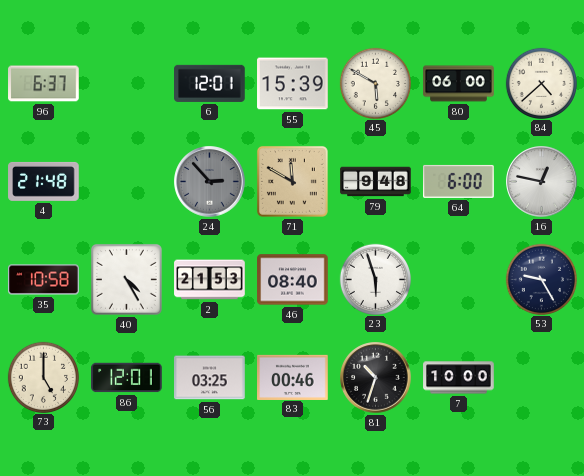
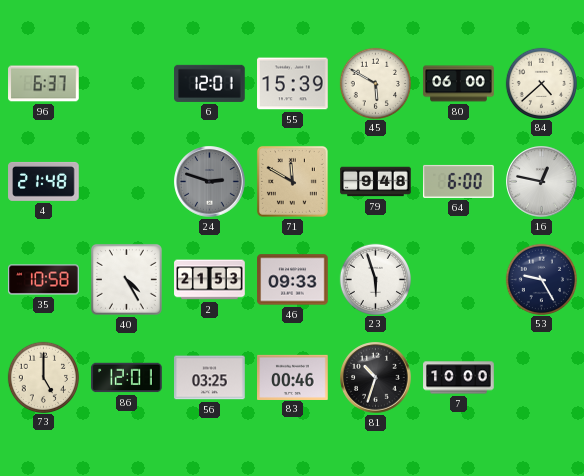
24: 2:53 -> 2:48 (210, 182)
46: 08:40 -> 09:33 (293, 280)
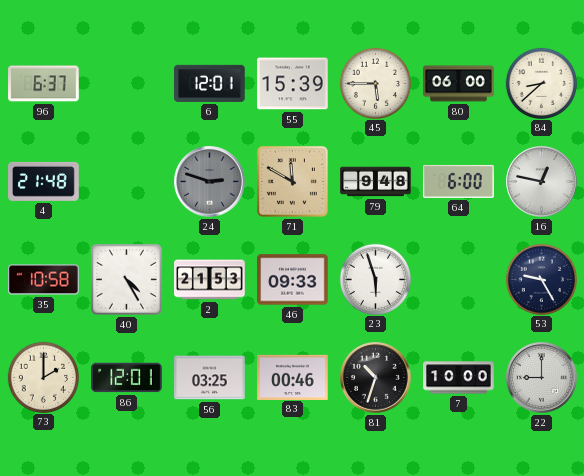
45: 5:50 -> 5:45 (375, 83)
84: 4:38 -> 8:38 (541, 83)
73: 5:00 -> 2:00 (43, 377)
22: none -> 9:00 (542, 378)
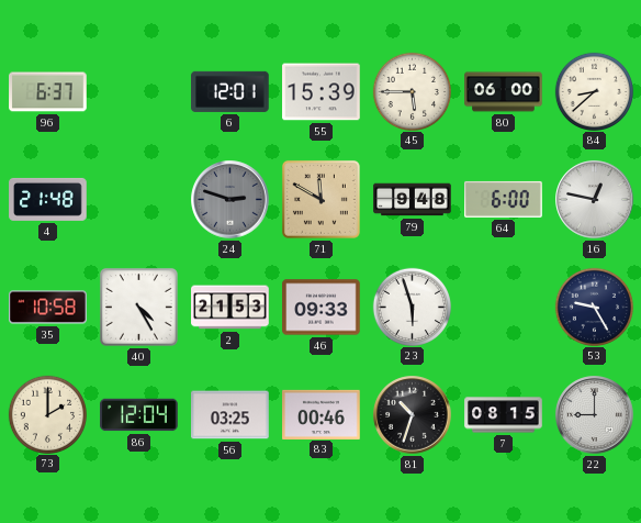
86: 12:01 -> 12:04 (139, 415)
7: 10:00 -> 08:15 (504, 415)
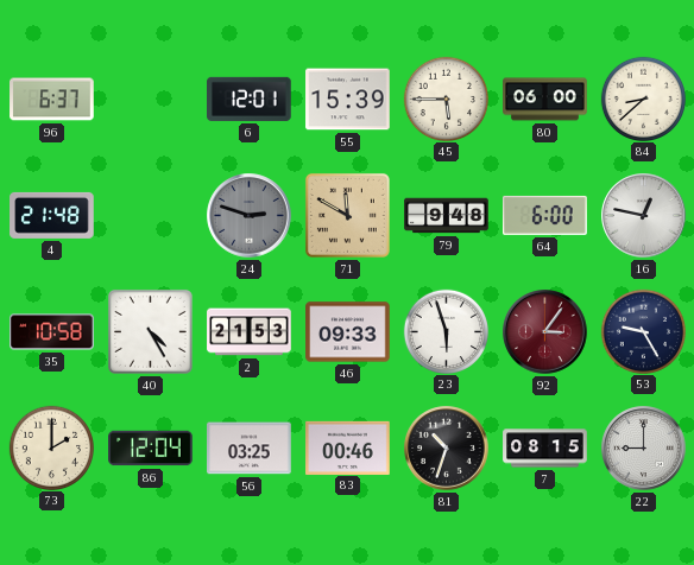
92: none -> 3:06 (545, 332)
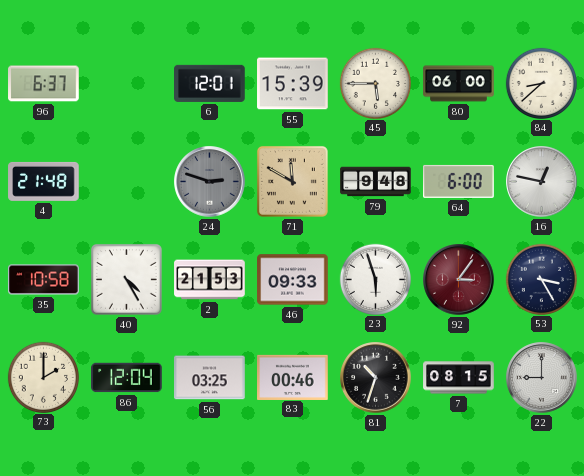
53: 9:25 -> 3:25 (541, 279)
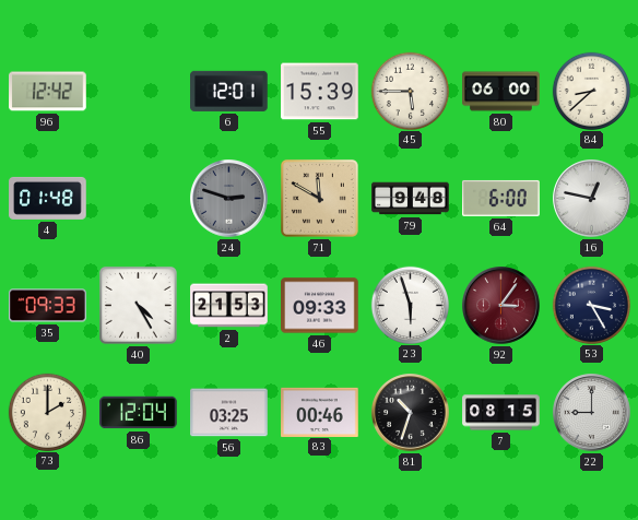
96: 6:37 -> 12:42 (48, 92)
4: 21:48 -> 01:48 (48, 198)
35: 10:58 -> 09:33 (48, 306)
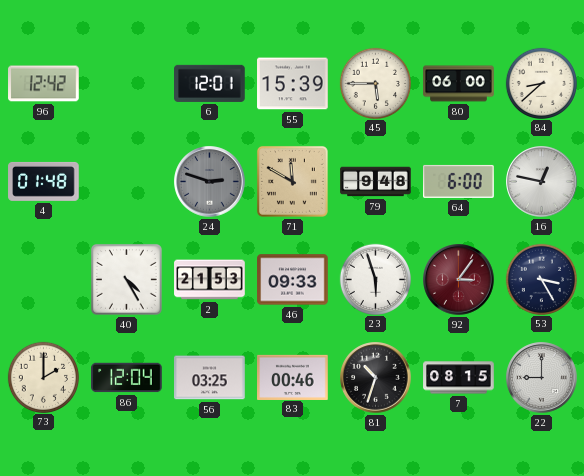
35: 09:33 -> none (48, 306)
